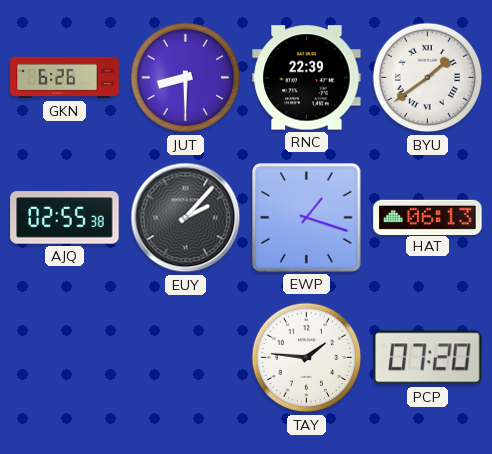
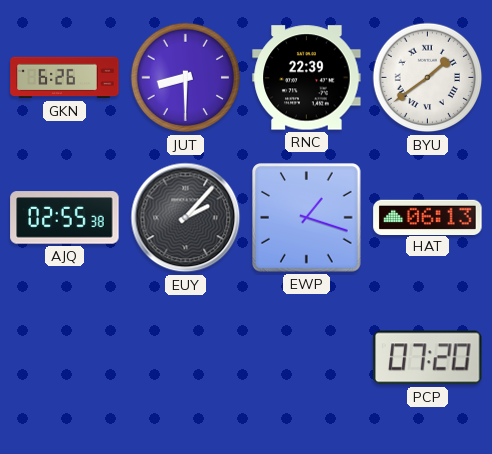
TAY: 1:46 -> none (307, 358)
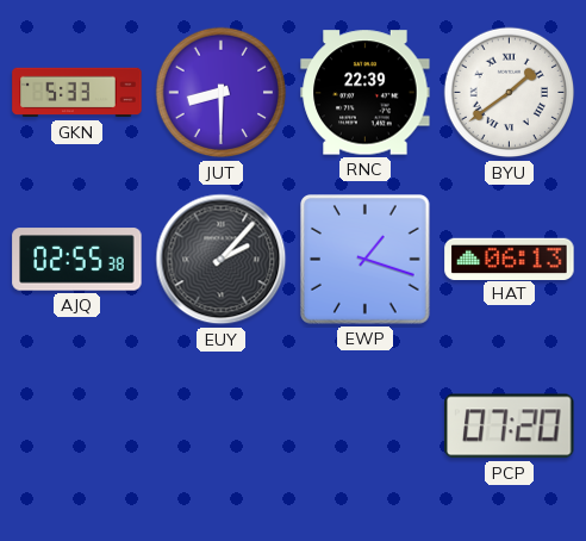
GKN: 6:26 -> 5:33 (77, 93)
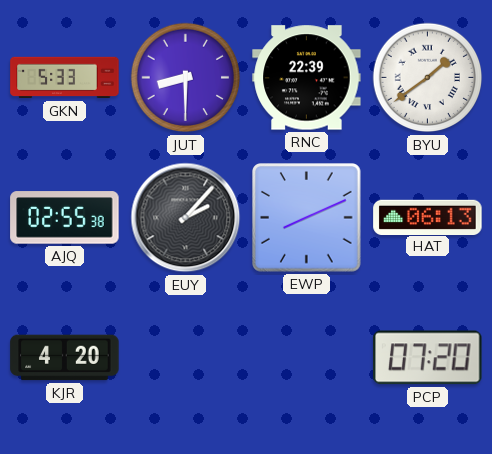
EWP: 1:18 -> 8:11 (307, 218)
KJR: none -> 4:20 (65, 358)
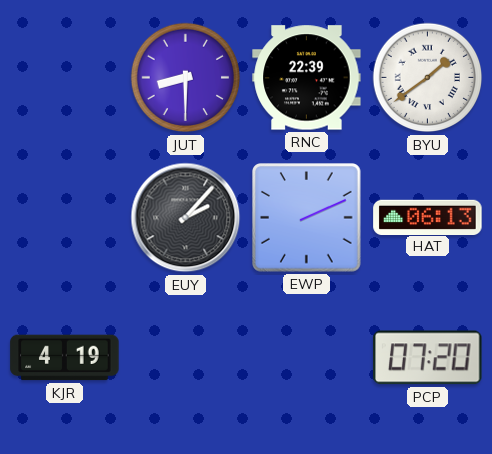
GKN: 5:33 -> none (65, 78)
AJQ: 02:55 -> none (65, 218)
EWP: 8:11 -> 2:11 (307, 218)
KJR: 4:20 -> 4:19 (65, 358)
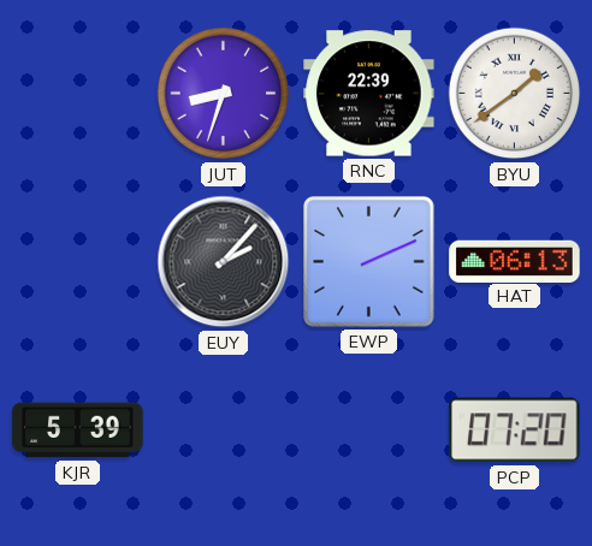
JUT: 8:30 -> 8:33 (224, 94)
KJR: 4:19 -> 5:39 (78, 431)
